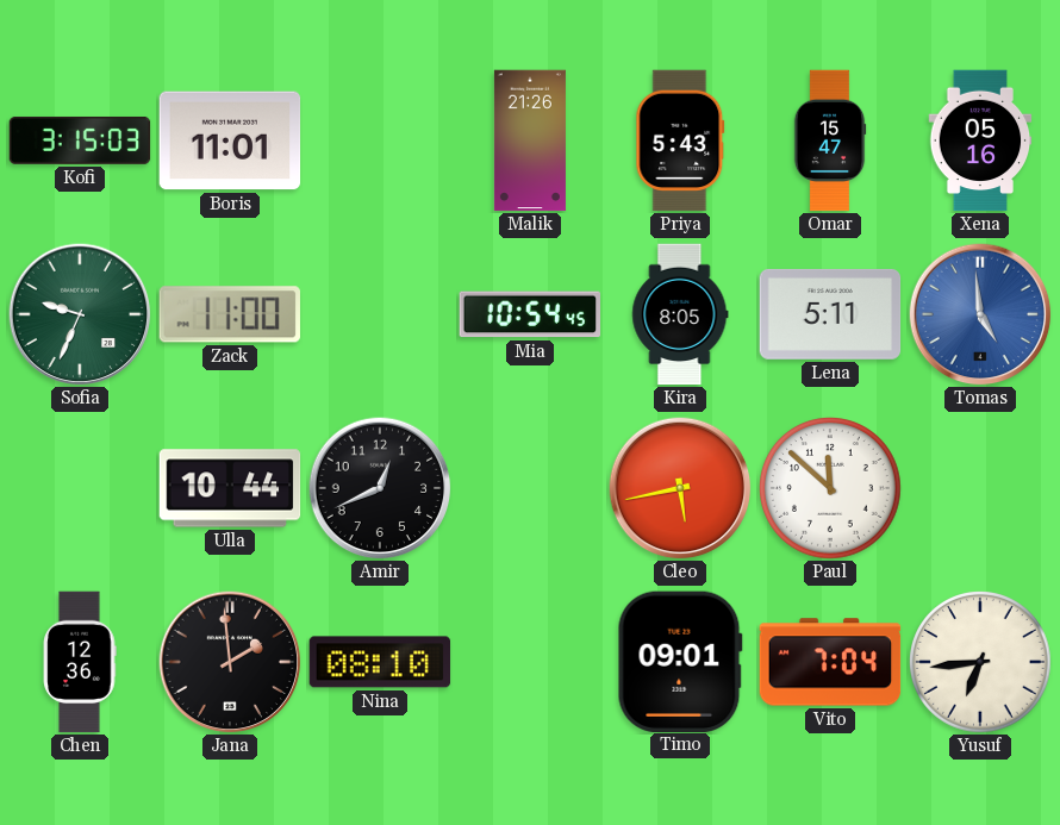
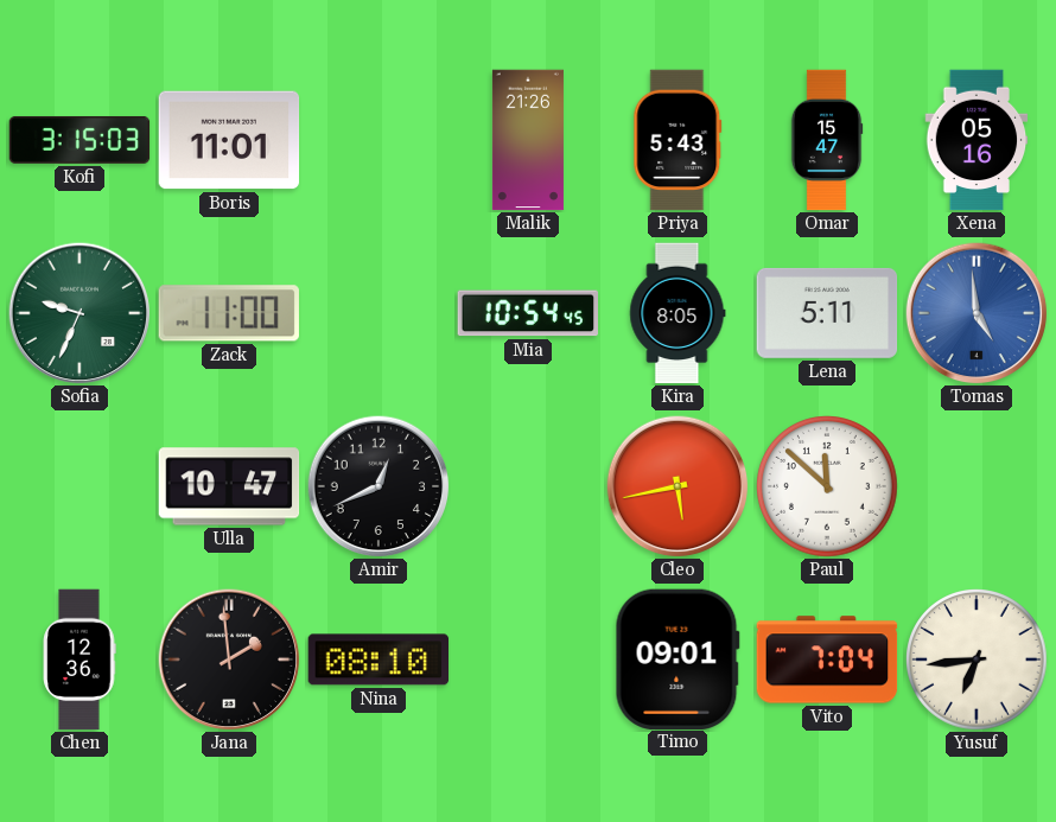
Ulla: 10:44 -> 10:47 (229, 486)
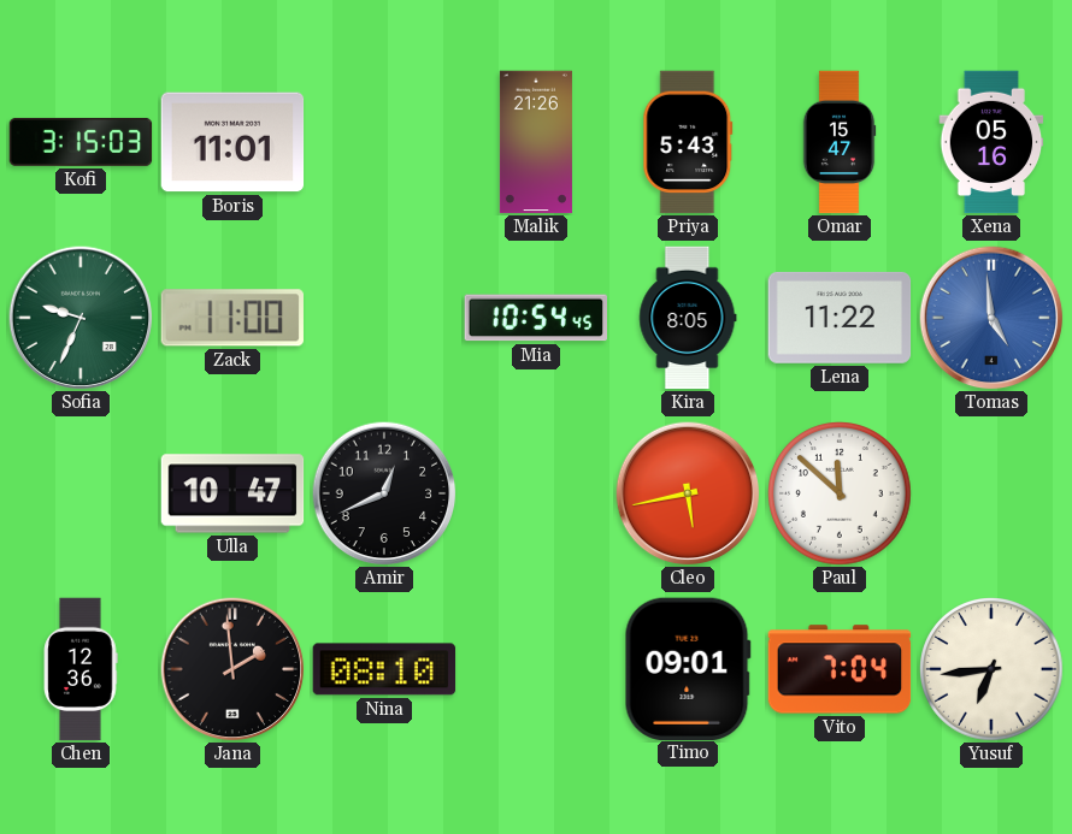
Lena: 5:11 -> 11:22 (840, 318)
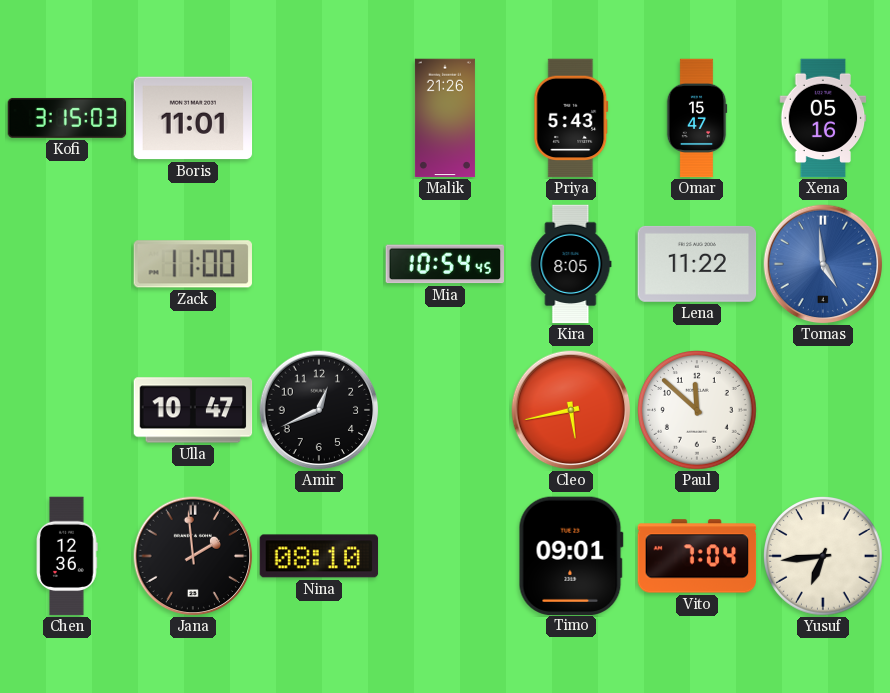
Sofia: 9:34 -> none (81, 318)
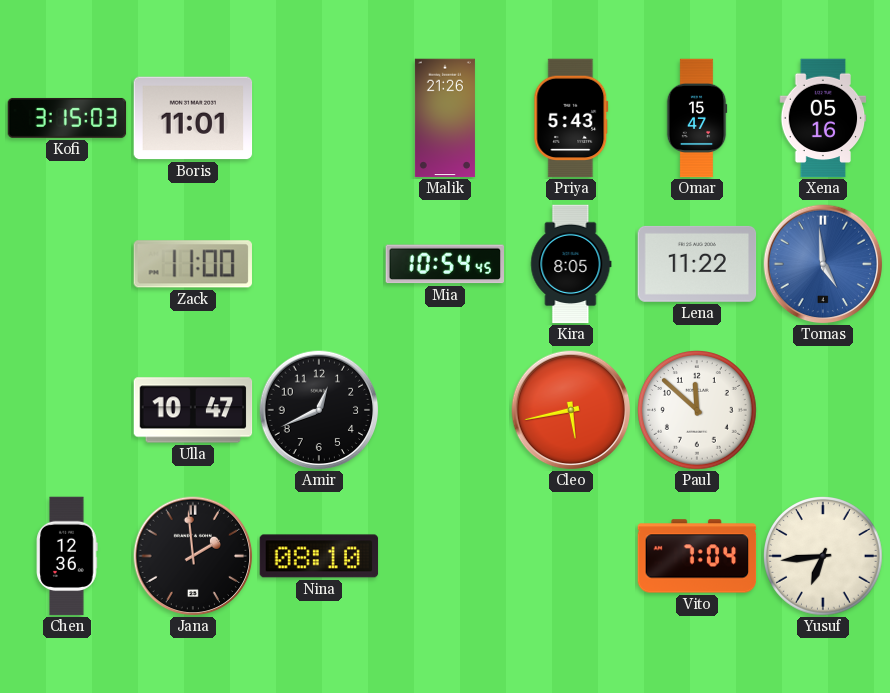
Timo: 09:01 -> none (571, 555)
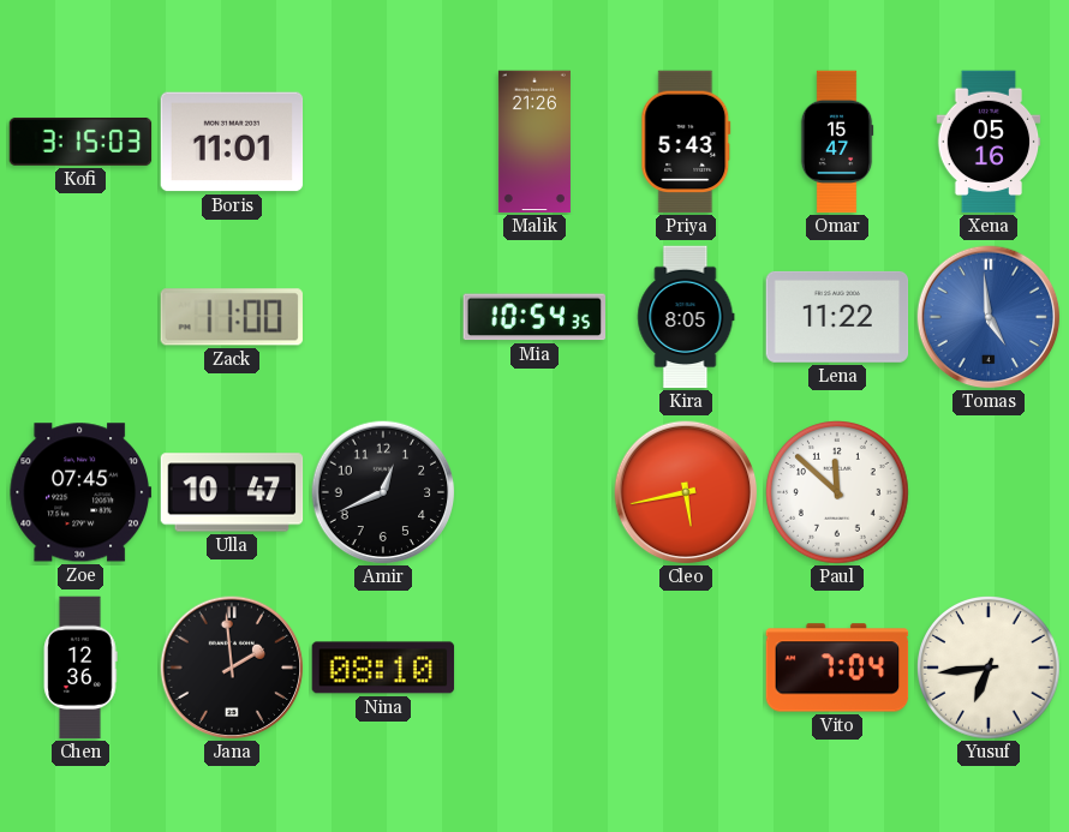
Mia: 10:54:45 -> 10:54:35 (533, 317)
Zoe: none -> 07:45 (80, 492)
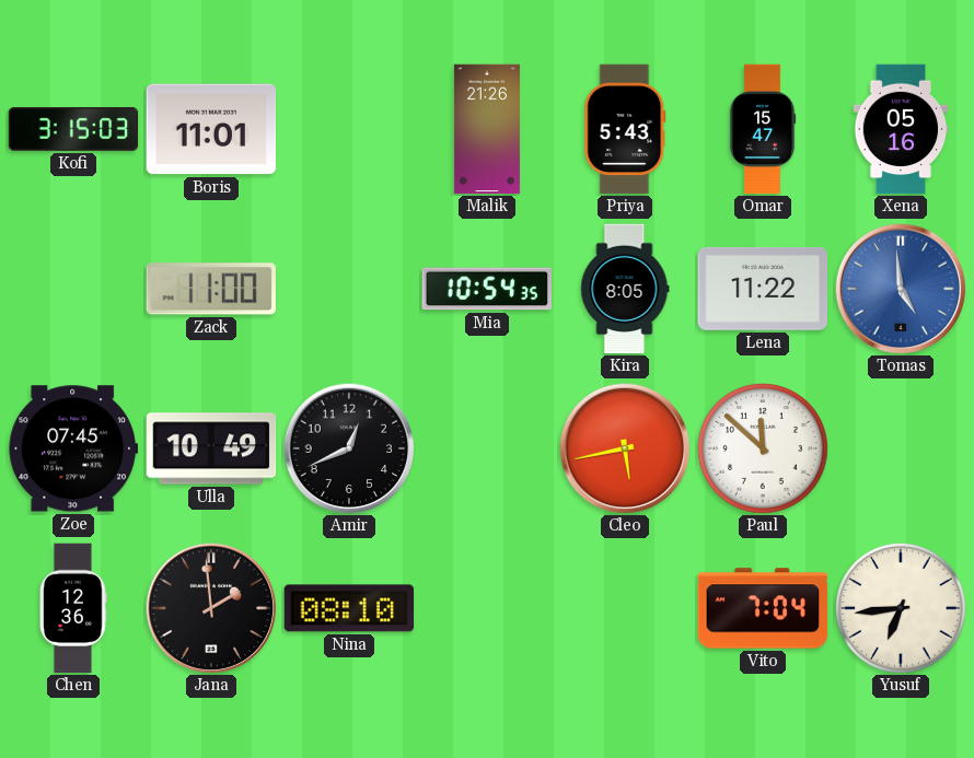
Ulla: 10:47 -> 10:49 (211, 448)
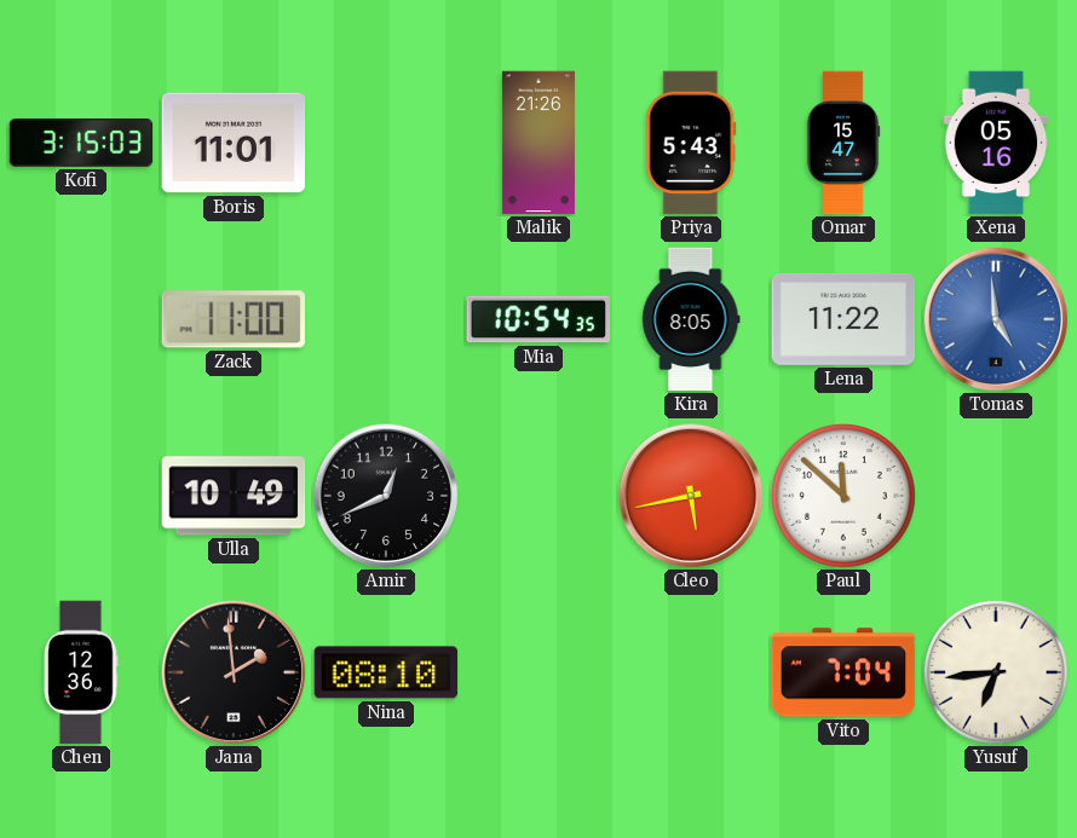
Zoe: 07:45 -> none (73, 448)
